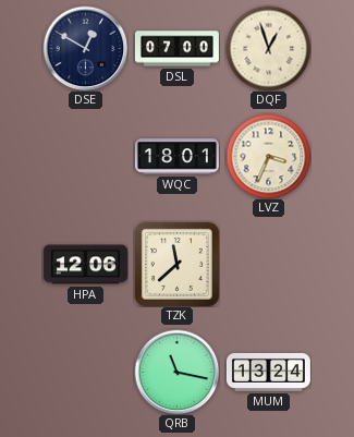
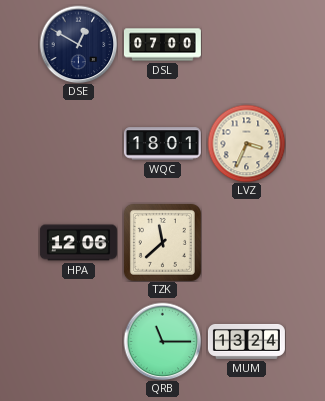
DQF: 12:57 -> none (268, 48)
QRB: 11:17 -> 11:15 (162, 341)
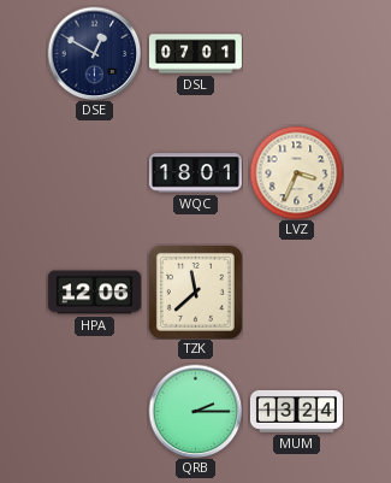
DSL: 07:00 -> 07:01 (195, 54)
QRB: 11:15 -> 2:15 (195, 411)
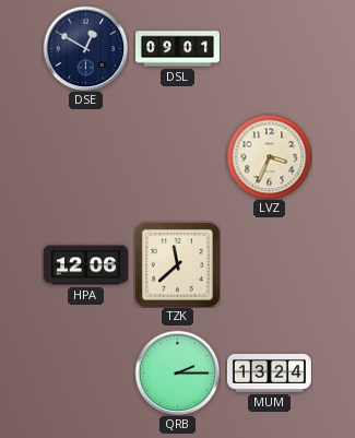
DSL: 07:01 -> 09:01 (177, 49)
WQC: 18:01 -> none (195, 173)
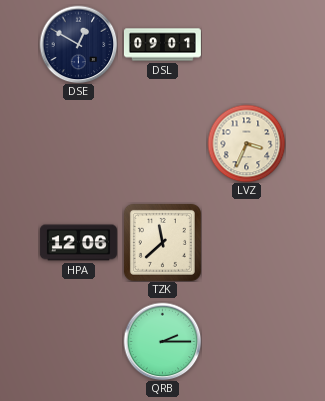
MUM: 13:24 -> none (269, 372)
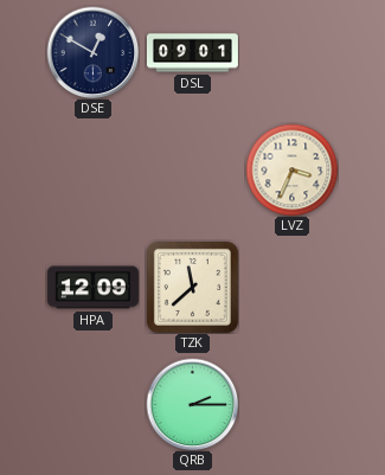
HPA: 12:06 -> 12:09 (92, 288)
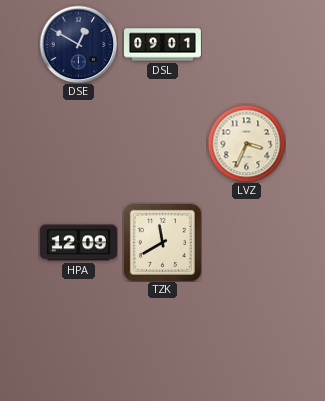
TZK: 11:38 -> 11:40 (162, 242)
QRB: 2:15 -> none (192, 404)
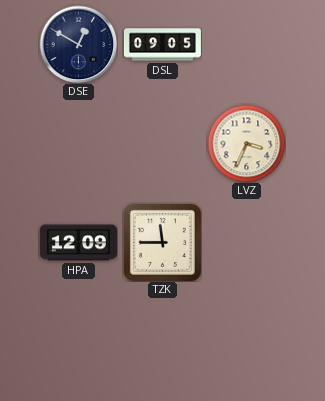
DSL: 09:01 -> 09:05 (162, 45)
TZK: 11:40 -> 11:45 (162, 242)
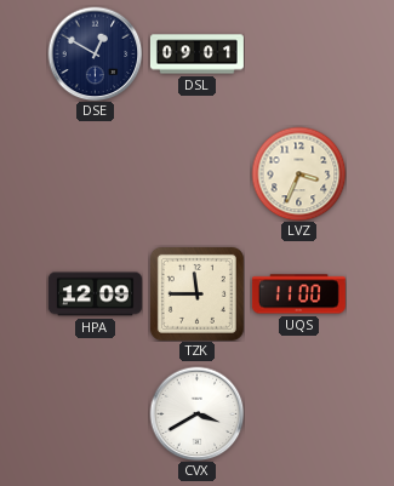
DSL: 09:05 -> 09:01 (196, 55)
UQS: none -> 11:00 (298, 295)
CVX: none -> 3:40 (196, 413)
